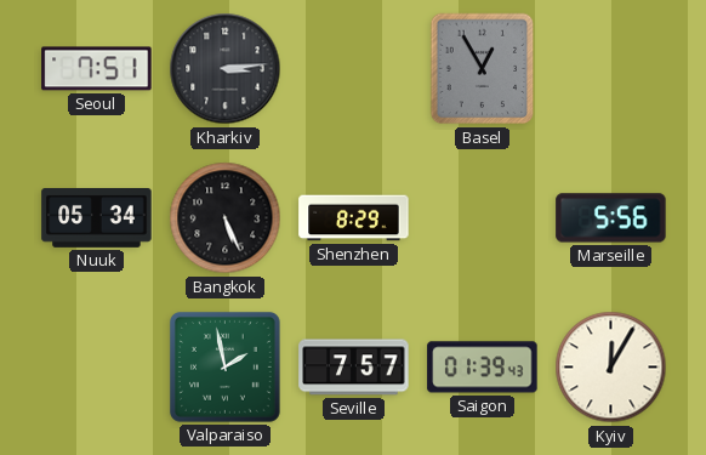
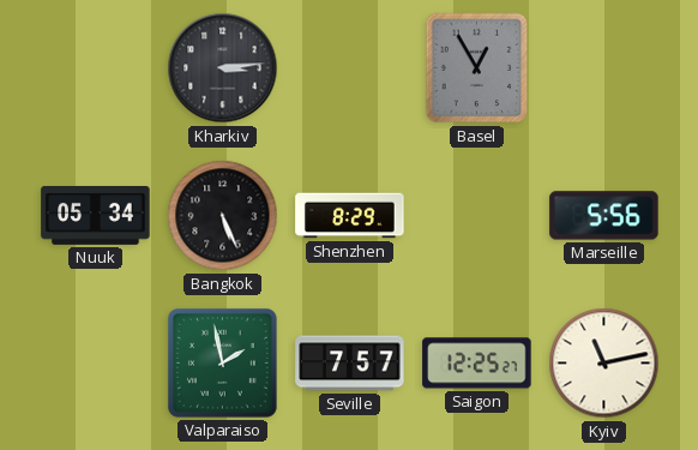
Seoul: 7:51 -> none (97, 69)
Saigon: 01:39 -> 12:25 (477, 364)
Kyiv: 12:05 -> 11:13 (604, 364)
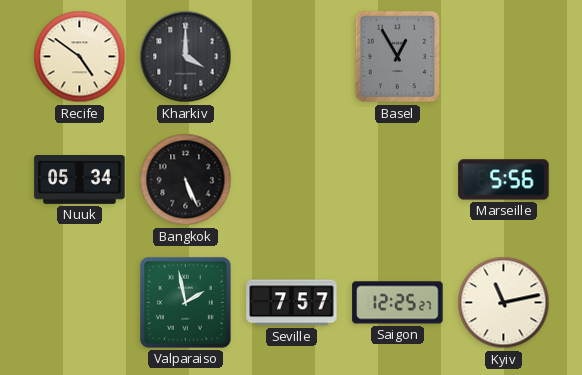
Recife: none -> 4:51 (80, 57)
Kharkiv: 3:14 -> 4:00 (186, 57)
Shenzhen: 8:29 -> none (350, 216)
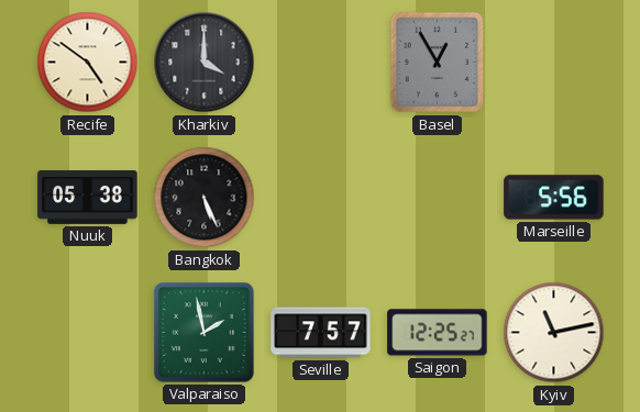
Nuuk: 05:34 -> 05:38 (88, 198)
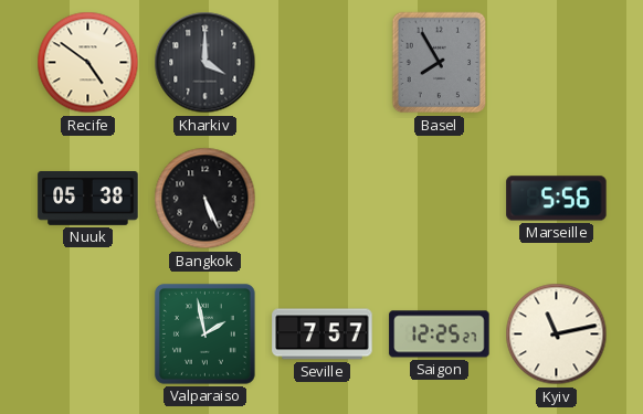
Basel: 12:55 -> 7:55 (440, 63)
